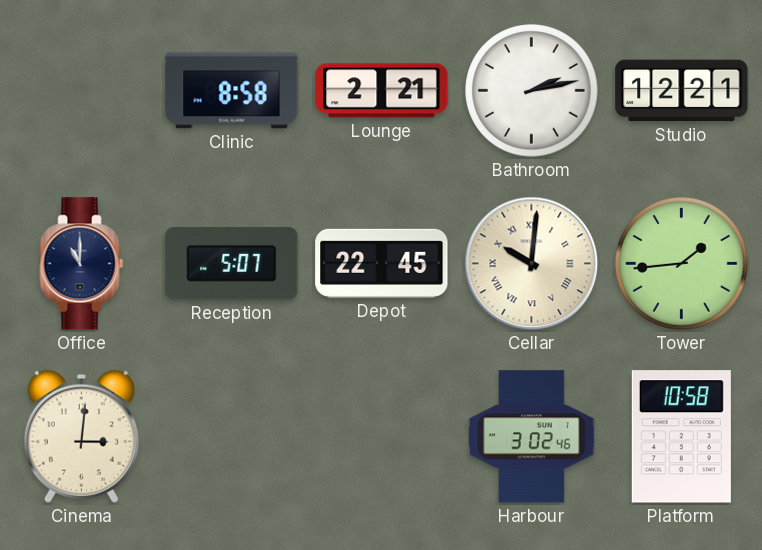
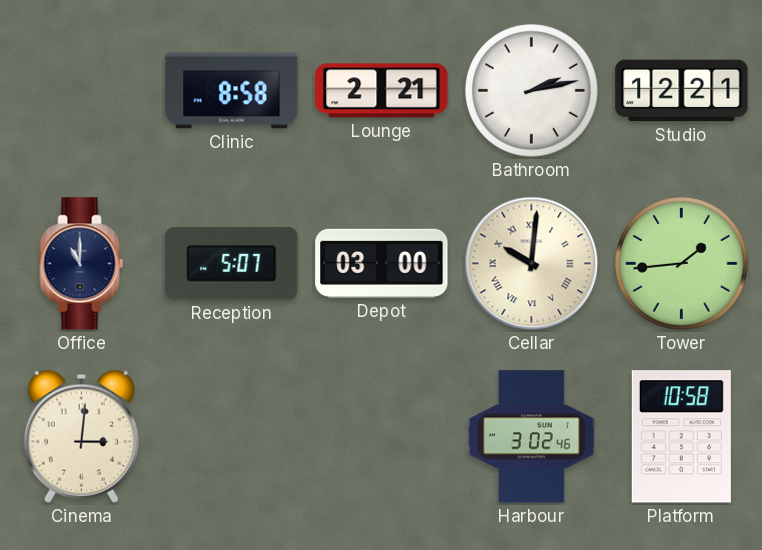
Depot: 22:45 -> 03:00 (382, 263)
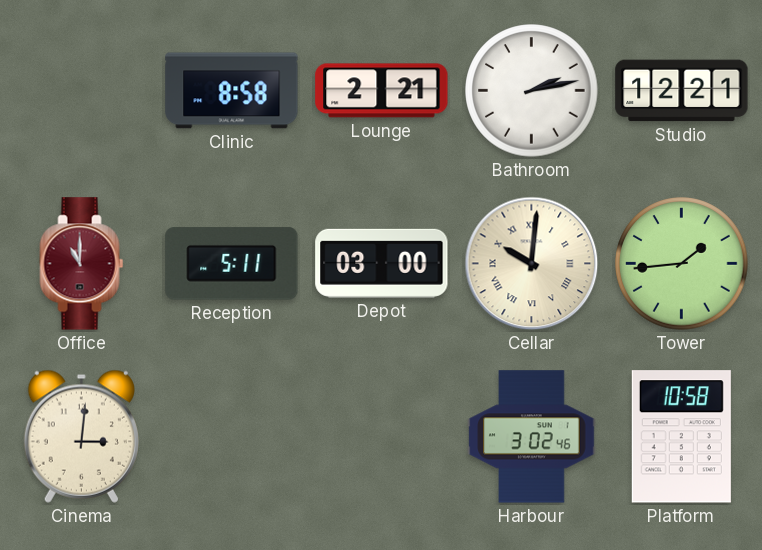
Office dial: navy -> burgundy (82, 264)
Reception: 5:07 -> 5:11 (232, 264)
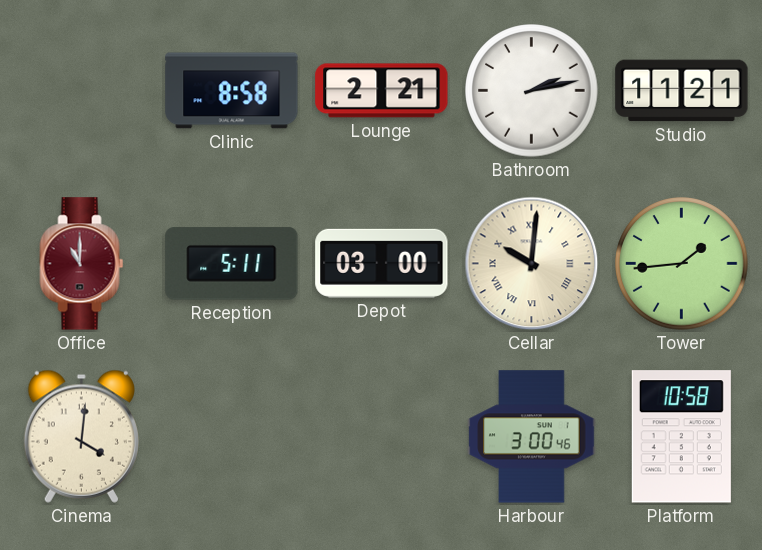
Studio: 12:21 -> 11:21 (682, 91)
Cinema: 3:01 -> 4:01 (81, 436)
Harbour: 3:02 -> 3:00 (532, 437)
